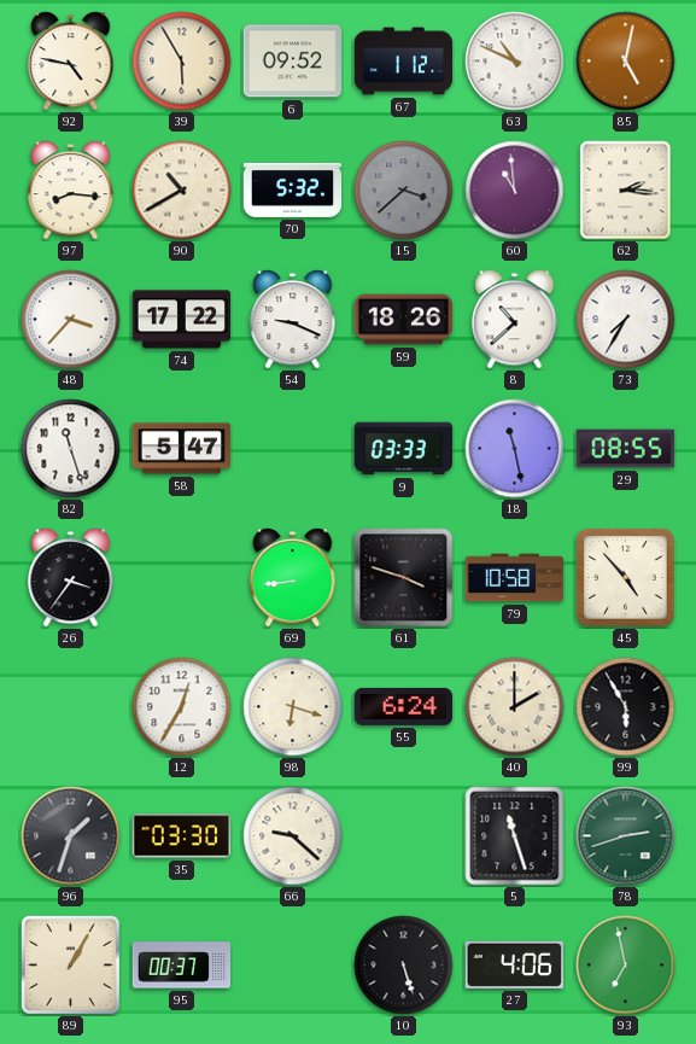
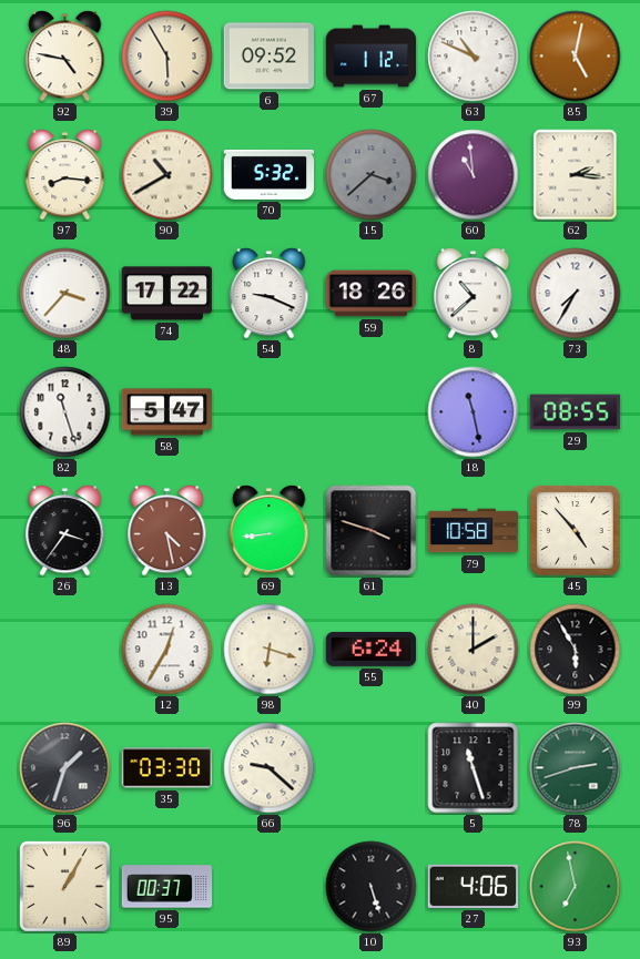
9: 03:33 -> none (404, 449)
13: none -> 4:28 (167, 531)
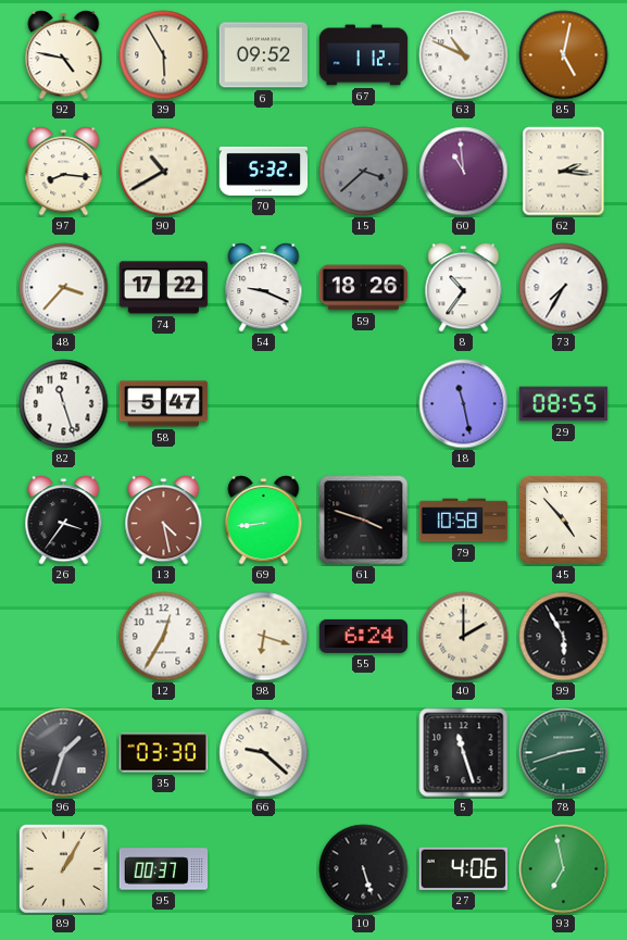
8: 10:38 -> 10:36 (464, 288)
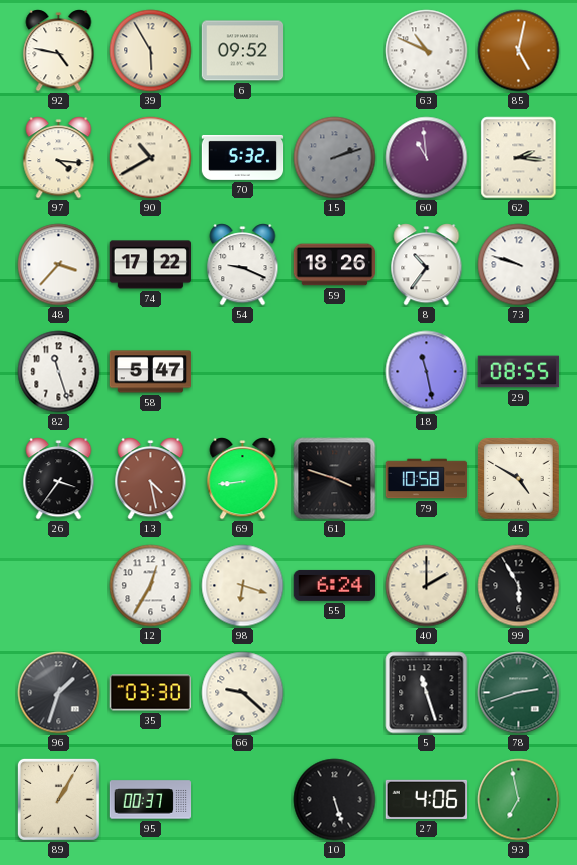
67: 1:12 -> none (364, 55)
97: 8:16 -> 4:16 (59, 158)
15: 3:38 -> 2:12 (335, 158)
73: 7:35 -> 9:48 (519, 265)
45: 4:53 -> 4:50 (519, 479)
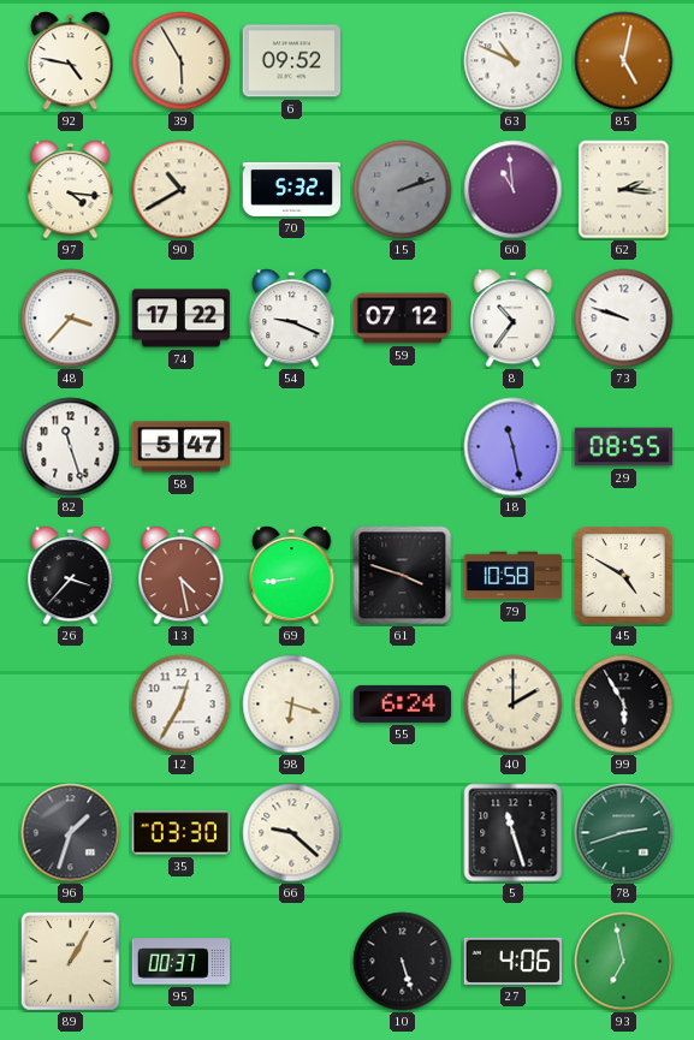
59: 18:26 -> 07:12 (403, 319)
26: 3:36 -> 3:37 (71, 576)
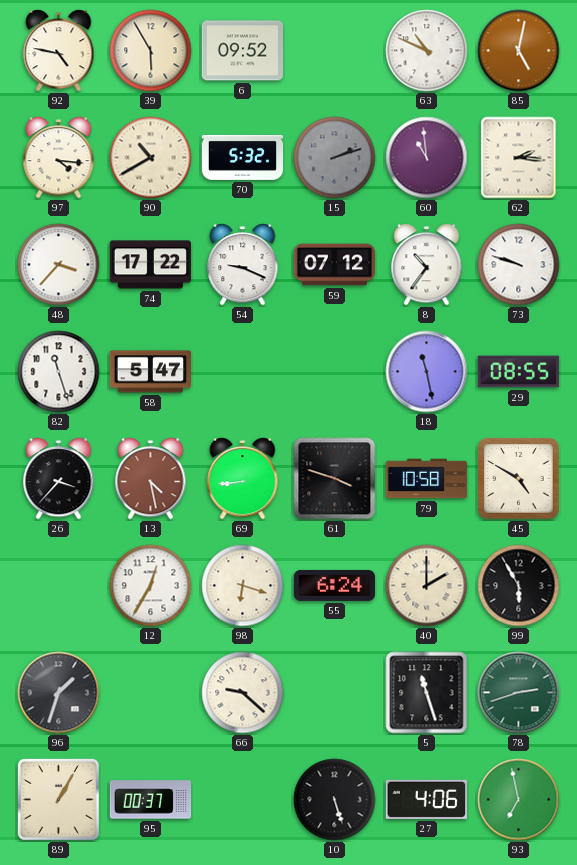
35: 03:30 -> none (180, 833)
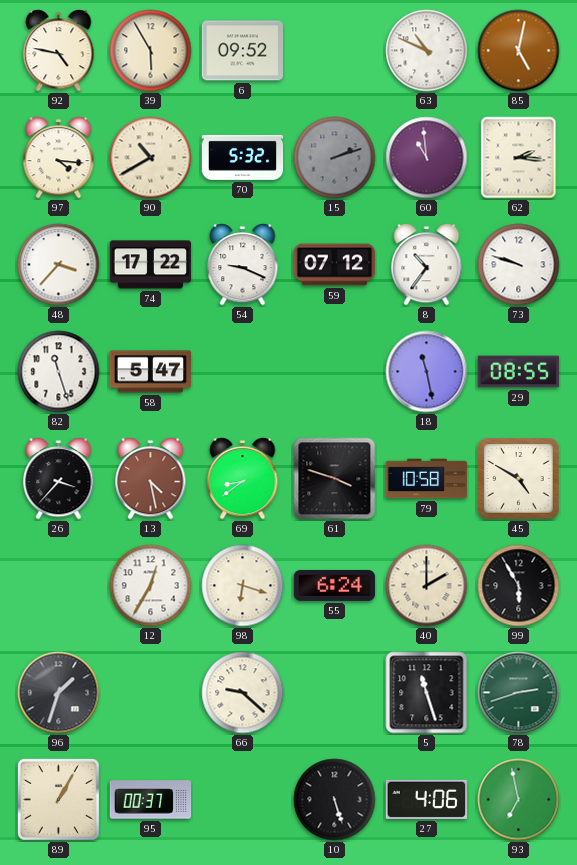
69: 8:44 -> 8:39 (243, 479)
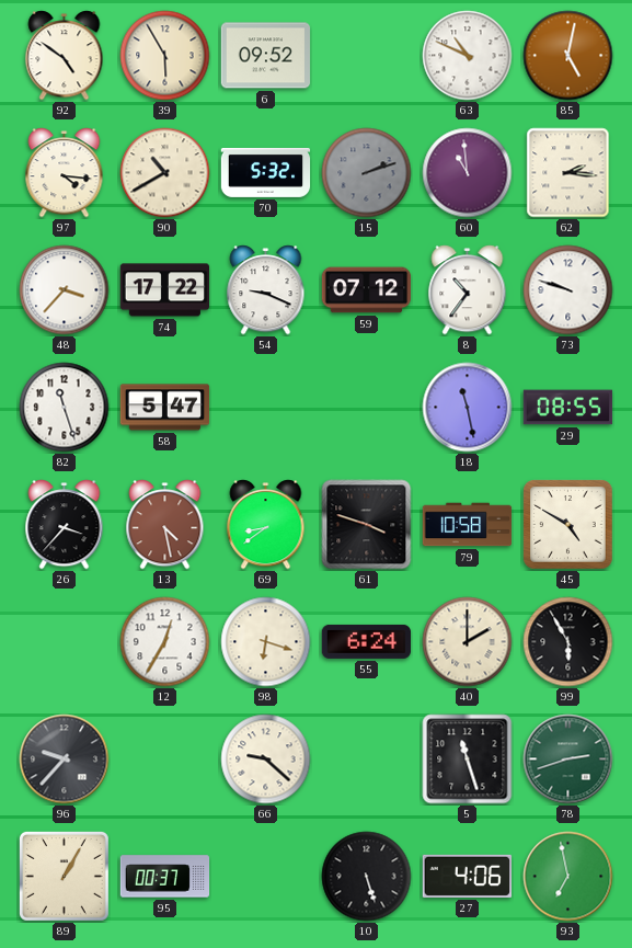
92: 4:47 -> 4:51 (65, 56)
96: 1:33 -> 9:37 (65, 759)
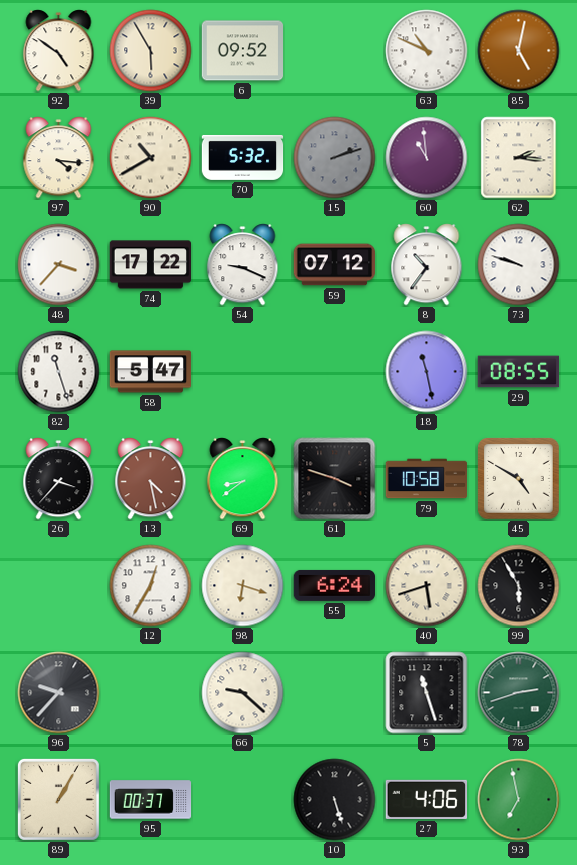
40: 2:00 -> 5:42 (427, 586)
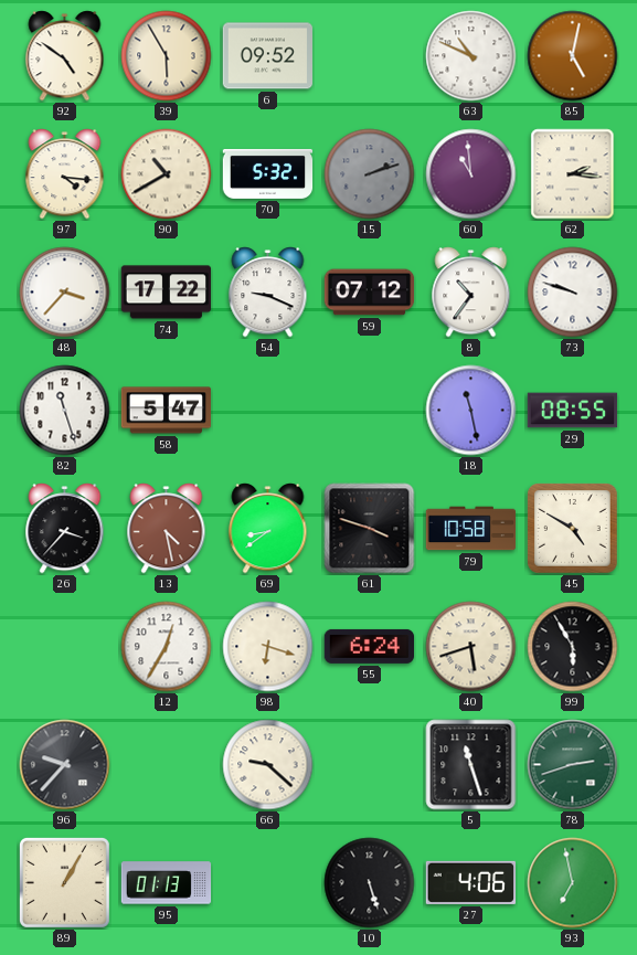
95: 00:37 -> 01:13 (167, 883)
